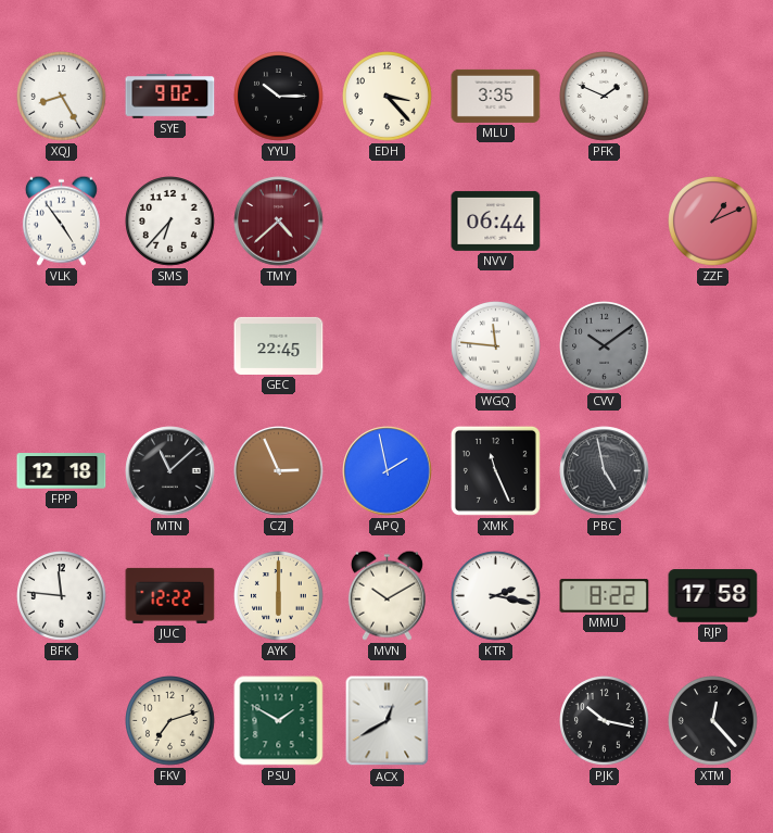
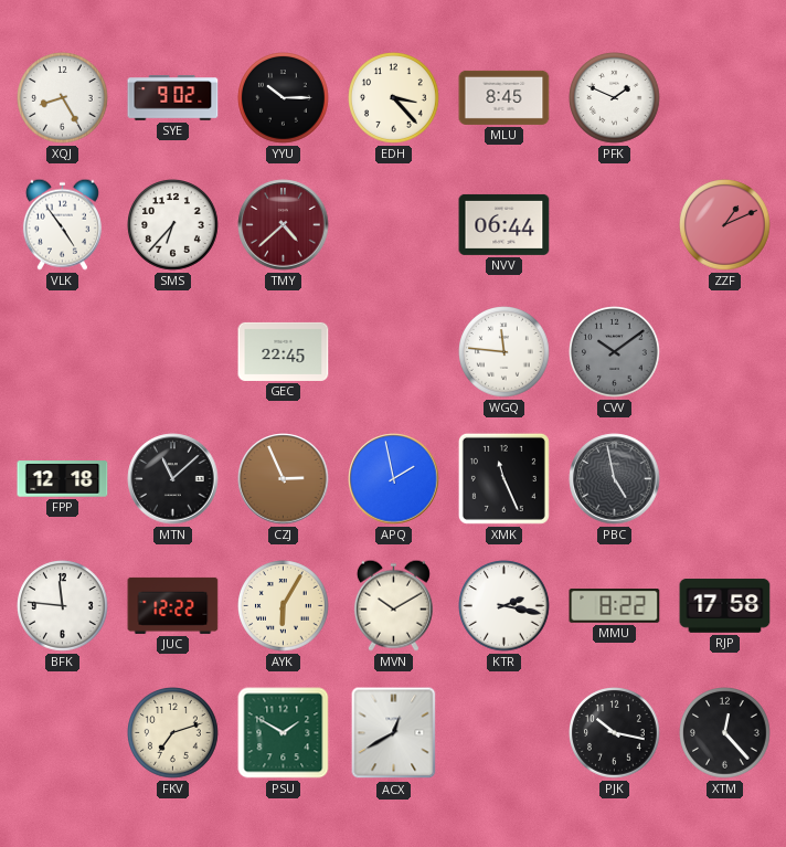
MLU: 3:35 -> 8:45 (504, 97)
AYK: 6:00 -> 6:05 (284, 606)
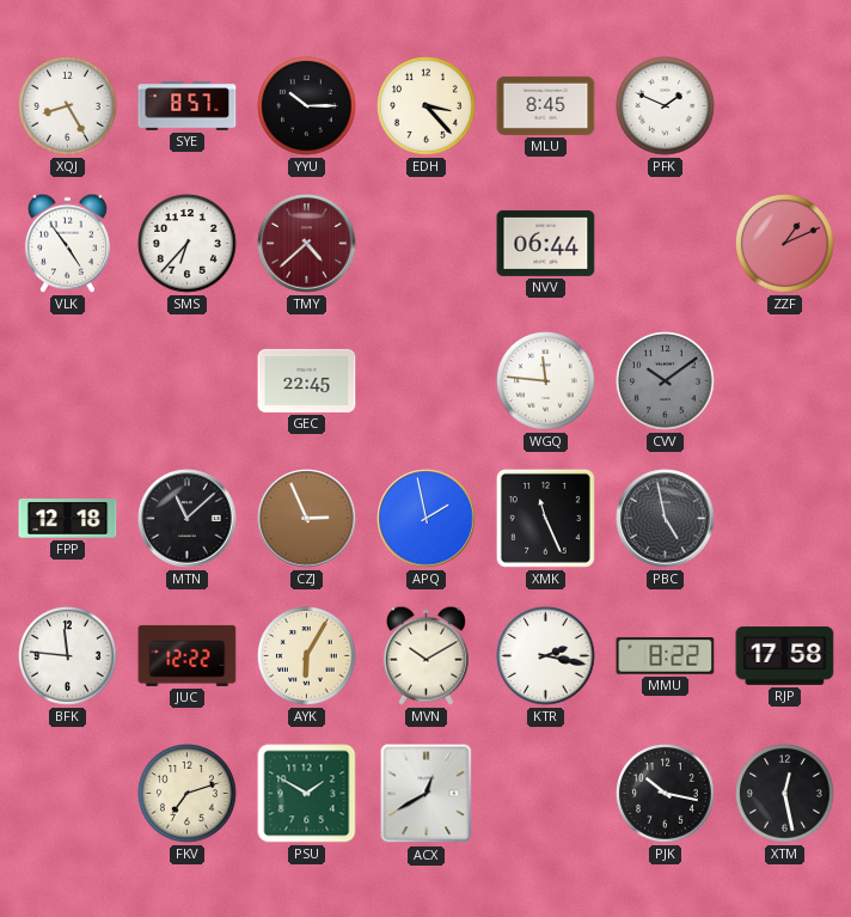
SYE: 9:02 -> 8:57 (188, 106)
XTM: 12:23 -> 12:28 (785, 794)
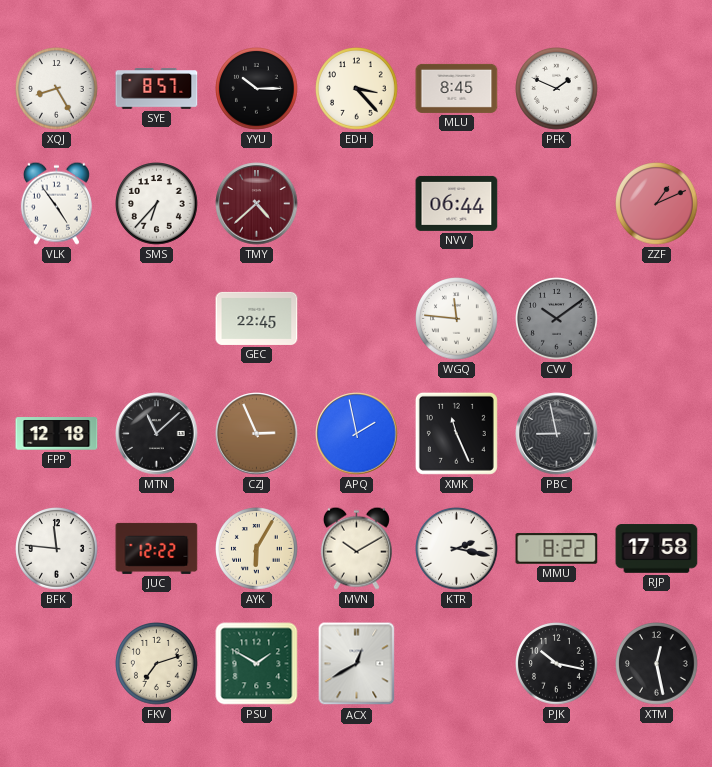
PBC: 4:58 -> 8:58 (557, 434)
